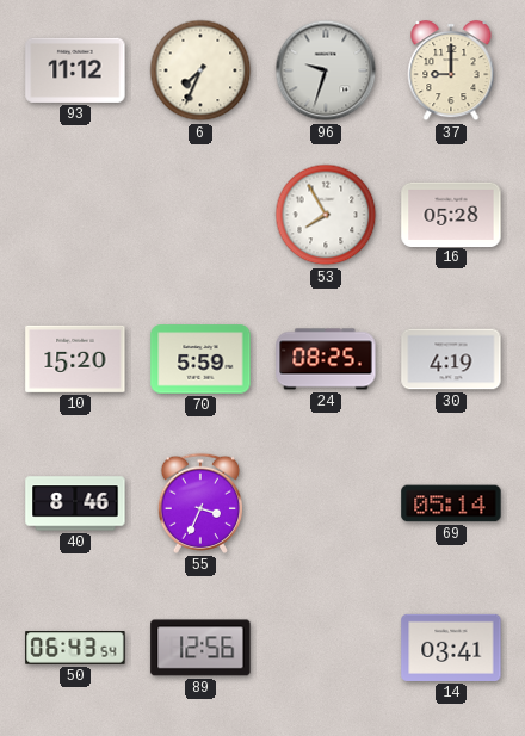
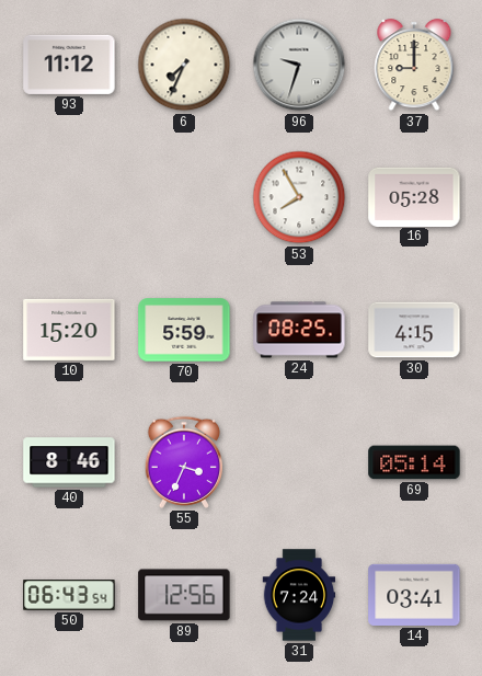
30: 4:19 -> 4:15 (414, 330)
31: none -> 7:24 (299, 595)
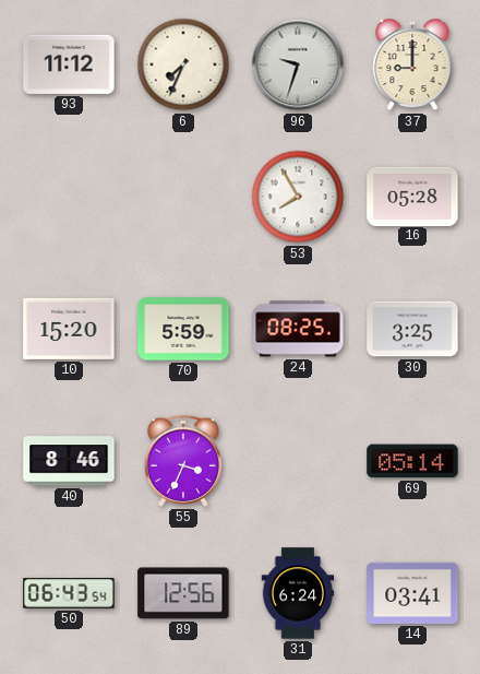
30: 4:15 -> 3:25 (412, 329)
31: 7:24 -> 6:24 (298, 593)
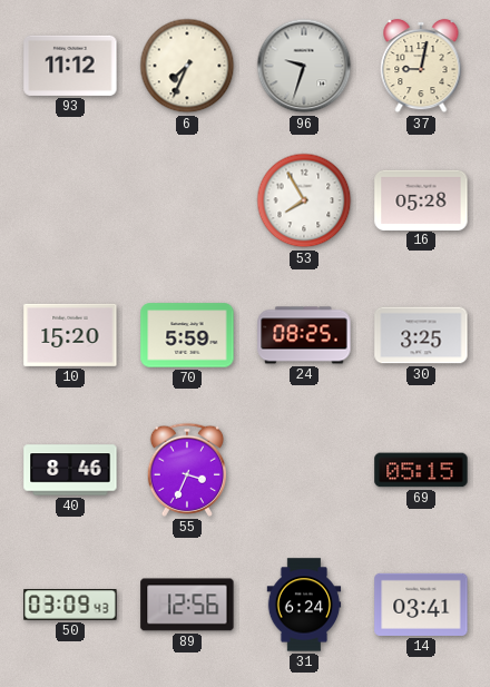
37: 9:00 -> 9:02 (421, 66)
69: 05:14 -> 05:15 (421, 470)
50: 06:43 -> 03:09 (70, 605)
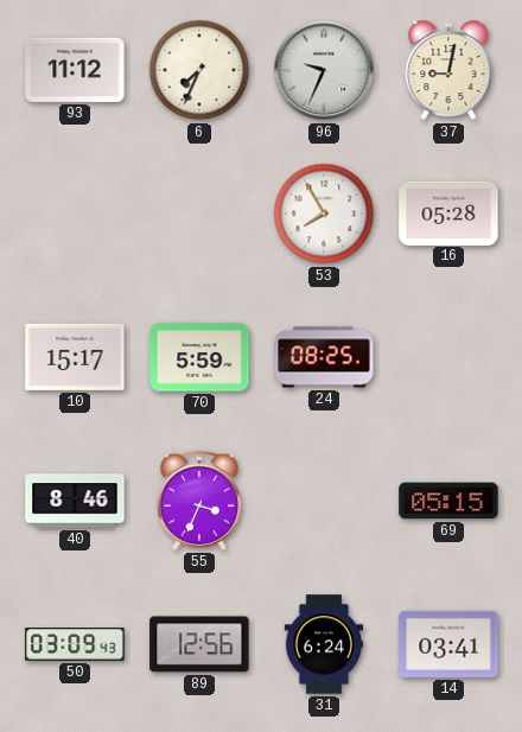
96: 9:33 -> 9:34 (324, 70)
10: 15:20 -> 15:17 (75, 357)
30: 3:25 -> none (421, 335)
